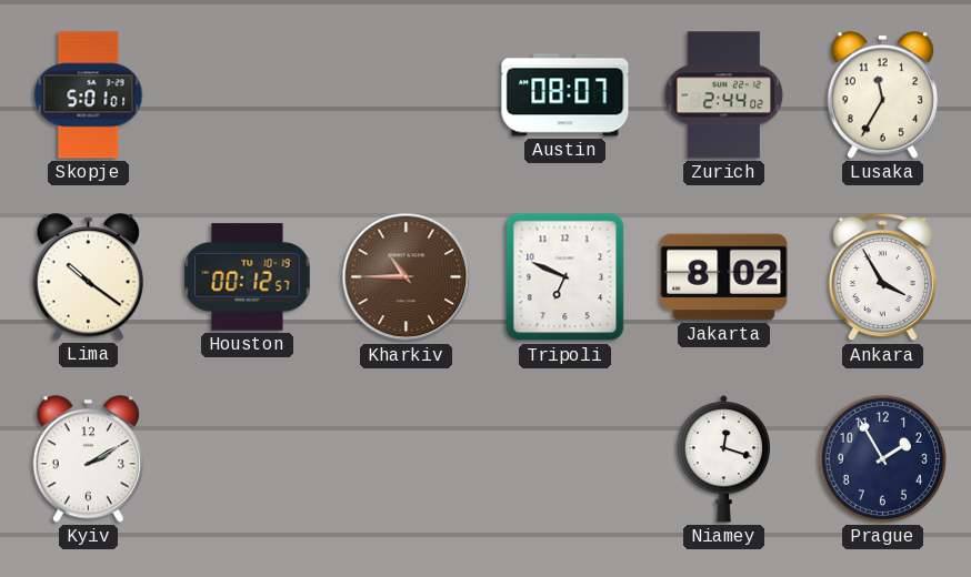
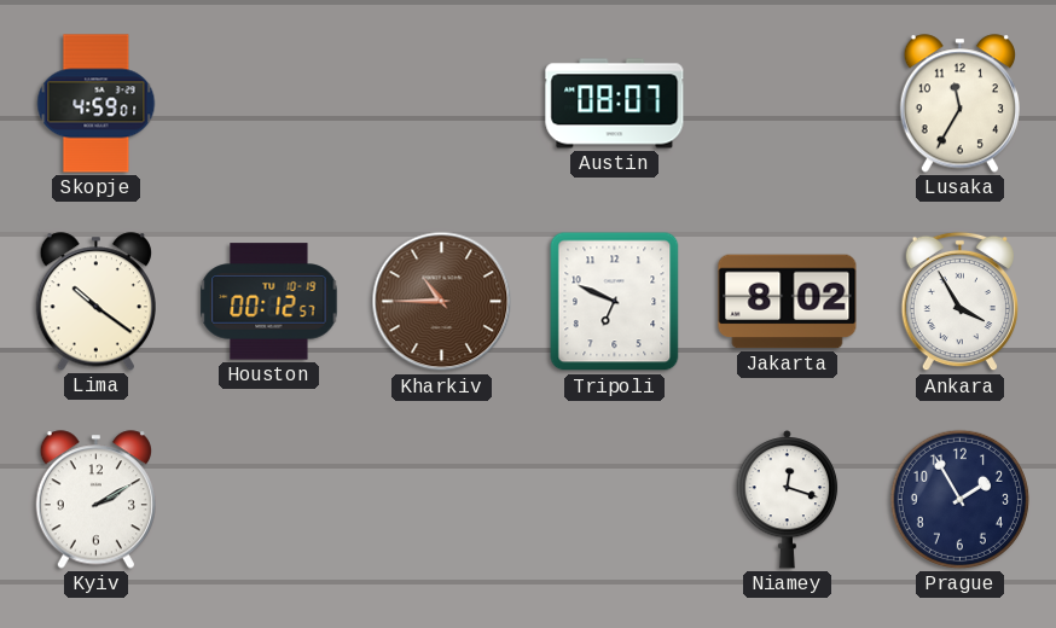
Skopje: 5:01 -> 4:59 (97, 104)
Zurich: 2:44 -> none (724, 95)
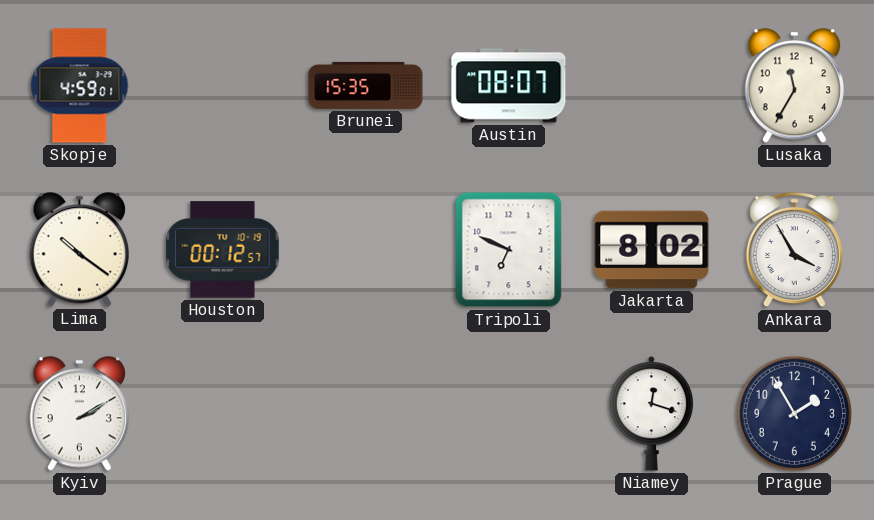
Brunei: none -> 15:35 (366, 85)
Kharkiv: 10:45 -> none (442, 302)
